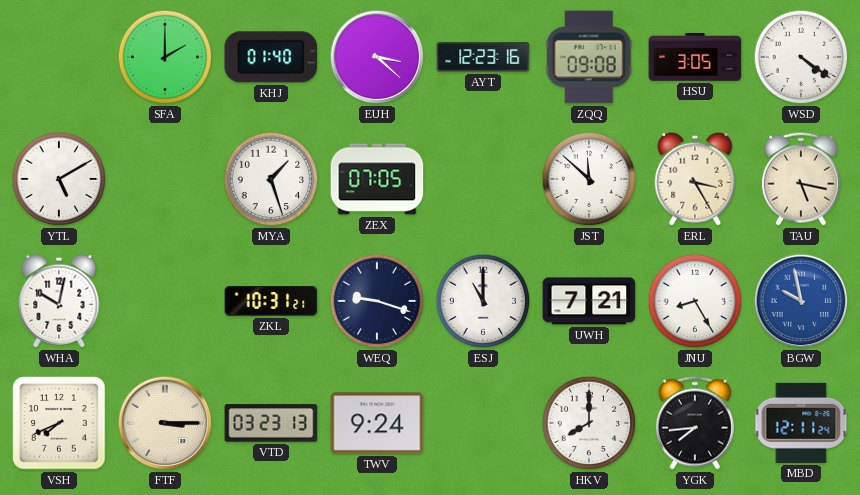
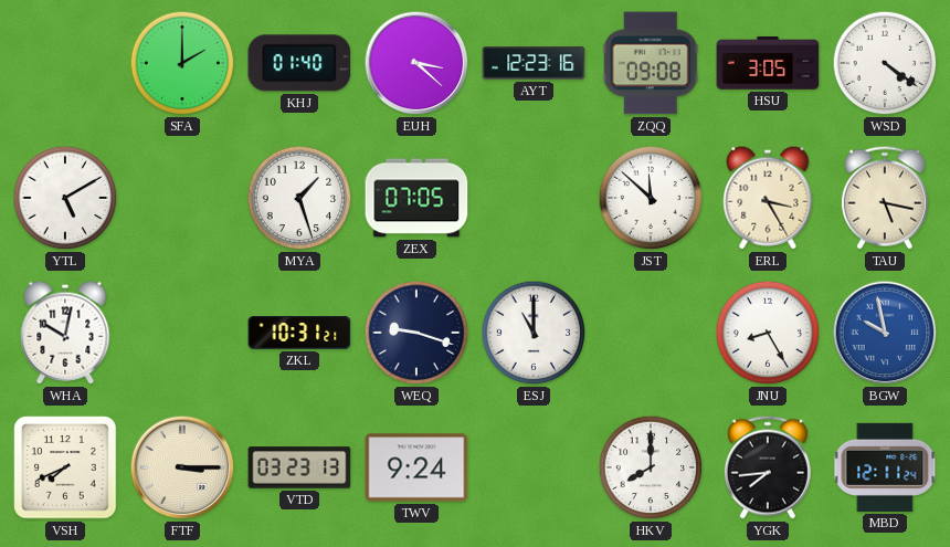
UWH: 7:21 -> none (589, 301)
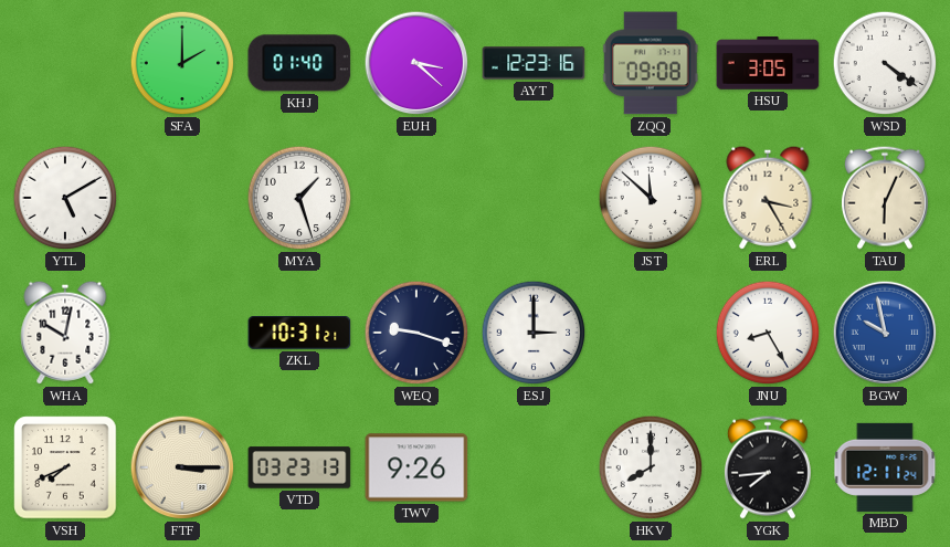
ZEX: 07:05 -> none (416, 198)
TAU: 5:17 -> 6:04 (885, 198)
ESJ: 11:00 -> 3:00 (534, 333)
TWV: 9:24 -> 9:26 (416, 467)
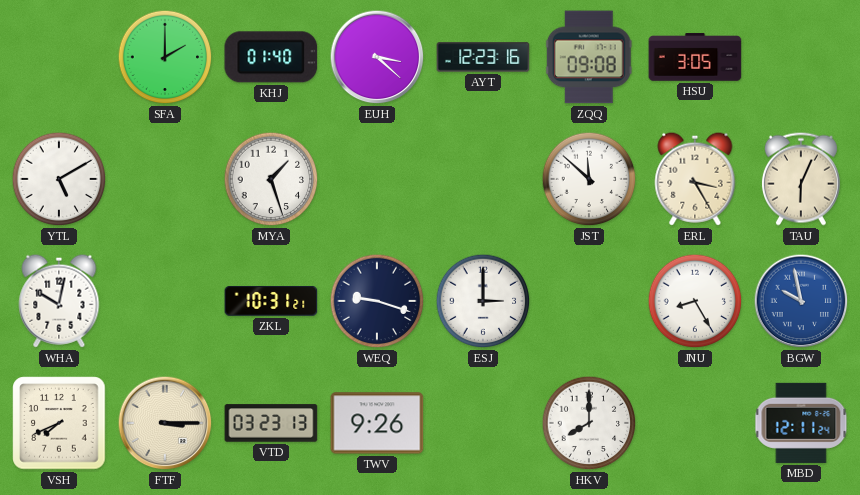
WSD: 4:21 -> none (885, 63)
YGK: 7:44 -> none (768, 467)
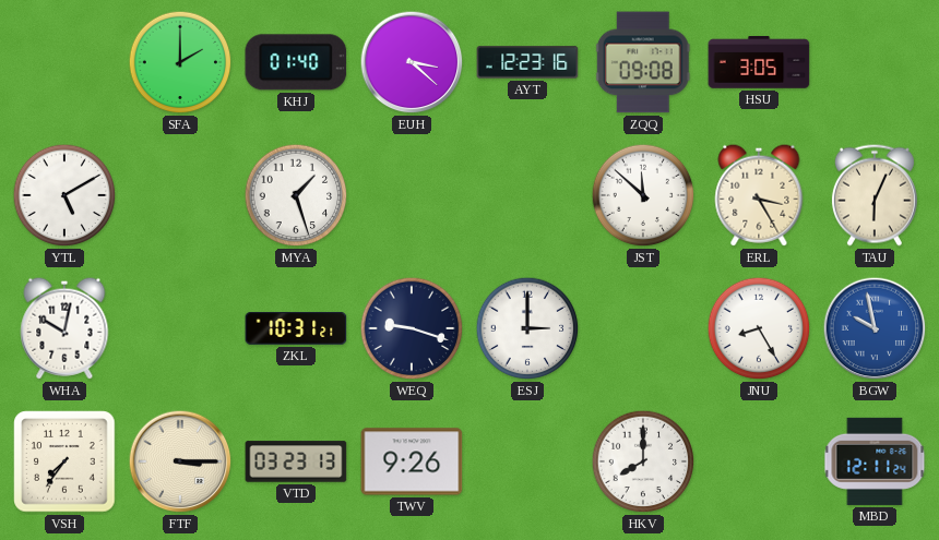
VSH: 7:41 -> 7:36 (64, 461)
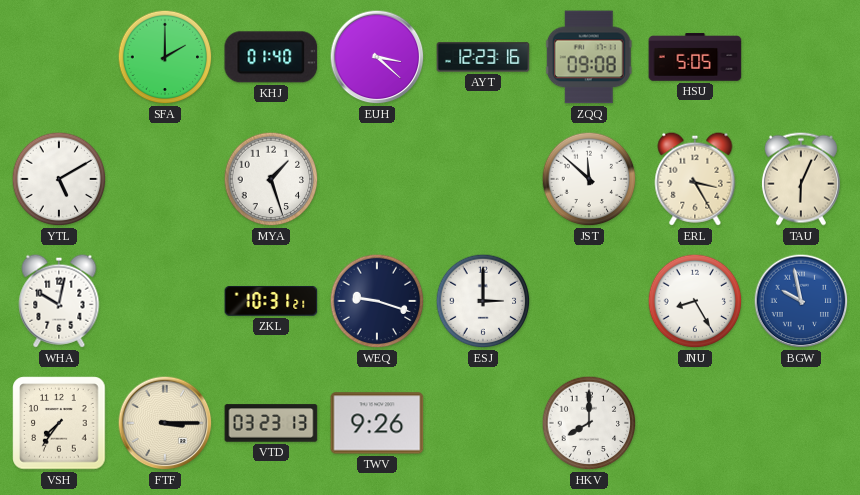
HSU: 3:05 -> 5:05 (695, 57)
MBD: 12:11 -> none (875, 461)
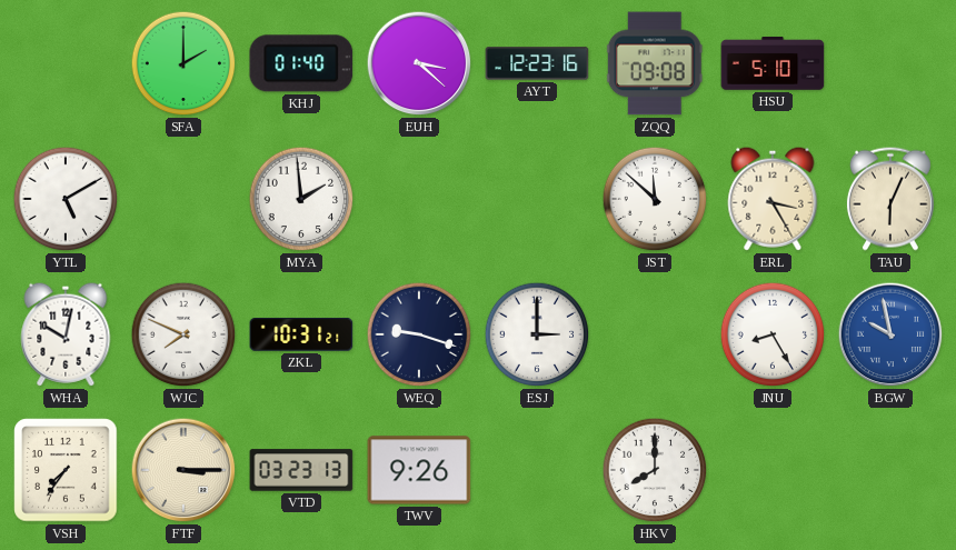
HSU: 5:05 -> 5:10 (773, 63)
MYA: 1:27 -> 1:59 (301, 199)
WJC: none -> 7:49 (183, 334)
